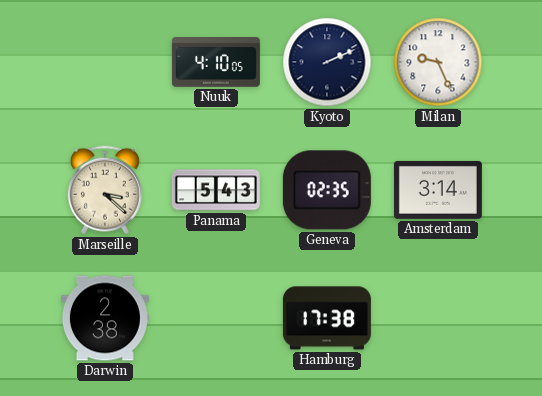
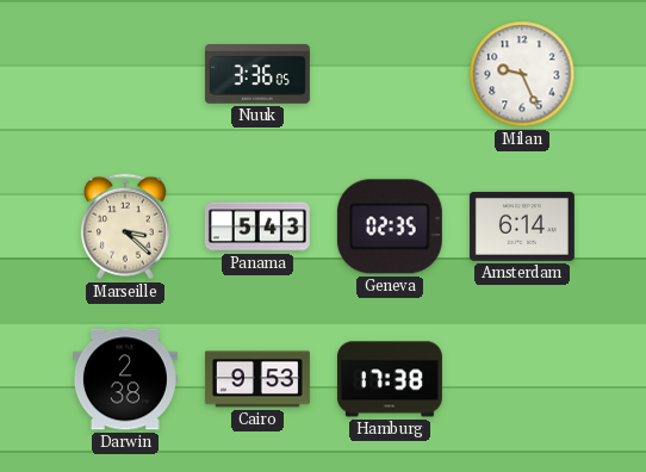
Nuuk: 4:10 -> 3:36 (257, 74)
Kyoto: 2:11 -> none (327, 62)
Amsterdam: 3:14 -> 6:14 (522, 226)
Cairo: none -> 9:53 (257, 379)
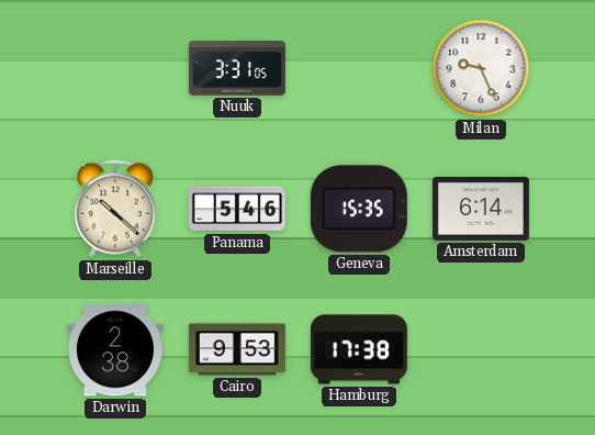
Nuuk: 3:36 -> 3:31 (237, 68)
Marseille: 3:22 -> 10:22 (115, 209)
Panama: 5:43 -> 5:46 (237, 209)
Geneva: 02:35 -> 15:35 (359, 209)
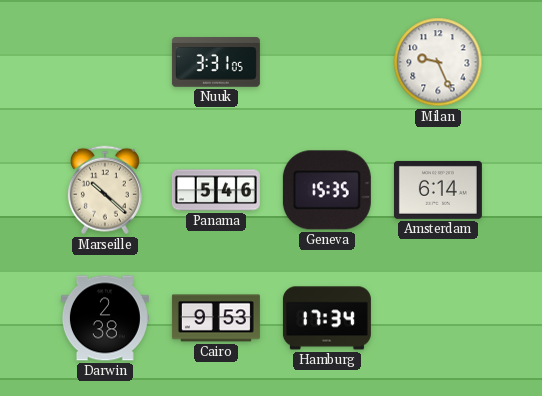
Hamburg: 17:38 -> 17:34 (327, 318)
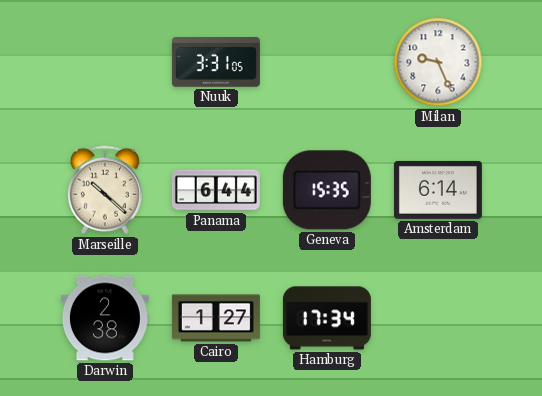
Panama: 5:46 -> 6:44 (216, 190)
Cairo: 9:53 -> 1:27 (216, 318)
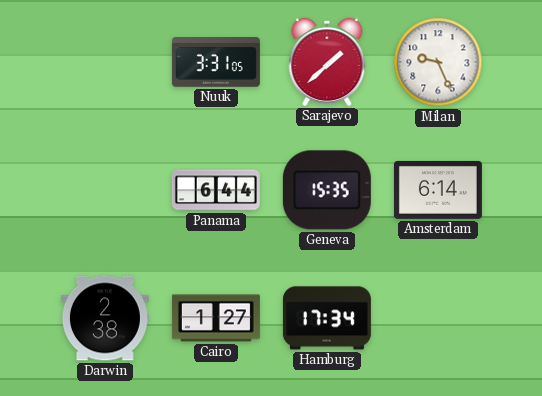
Sarajevo: none -> 1:38 (327, 62)
Marseille: 10:22 -> none (105, 190)
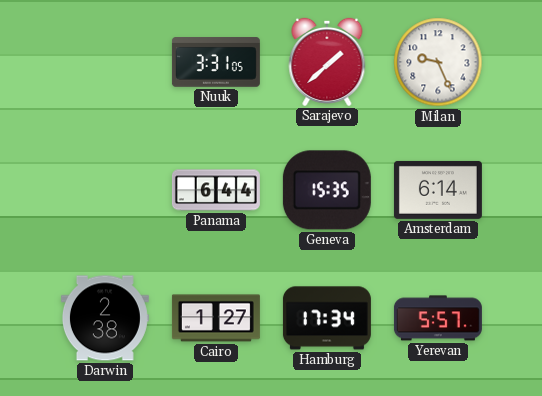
Yerevan: none -> 5:57 (438, 318)
